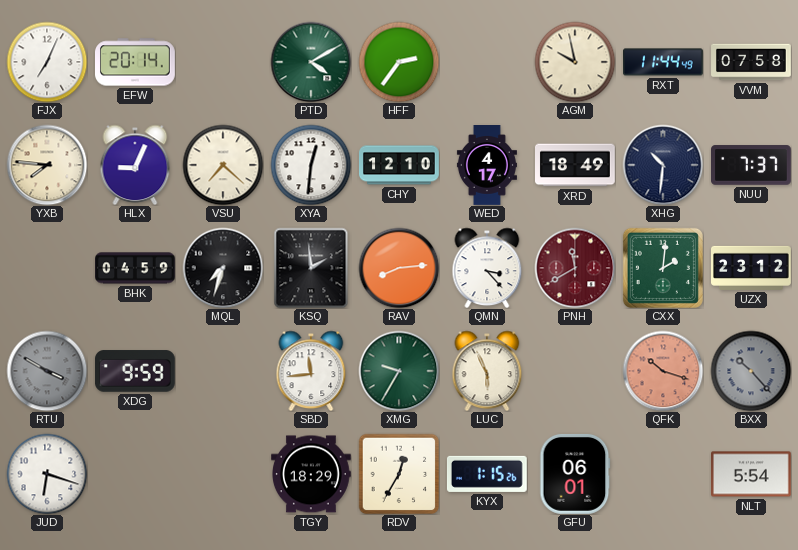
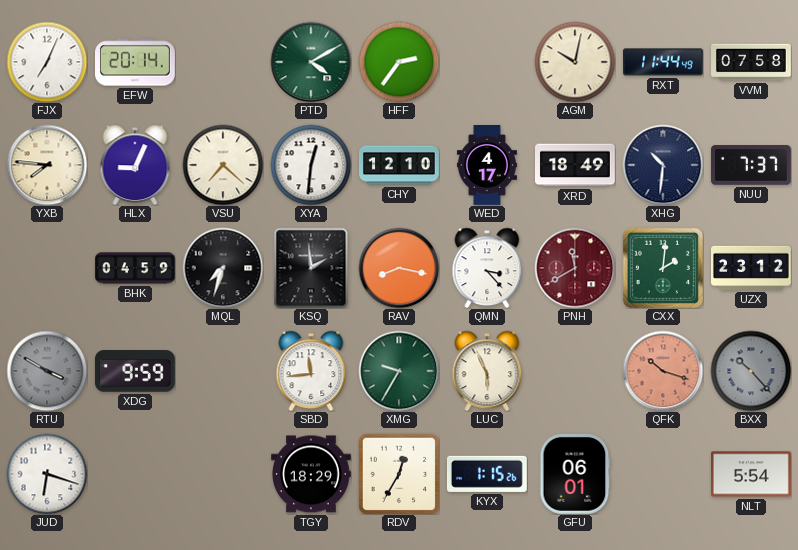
AGM: 9:58 -> 10:02 (575, 62)
RAV: 8:14 -> 8:17 (399, 268)
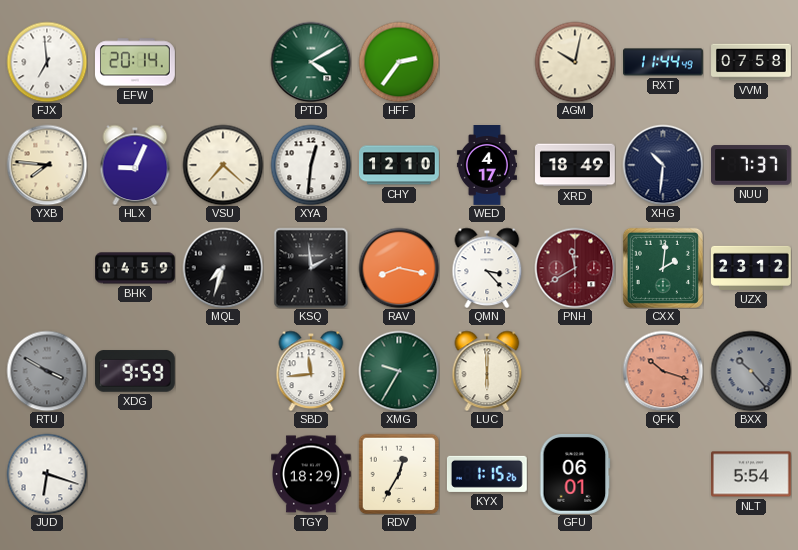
FJX: 7:04 -> 6:59 (47, 62)
LUC: 5:56 -> 6:00 (487, 371)
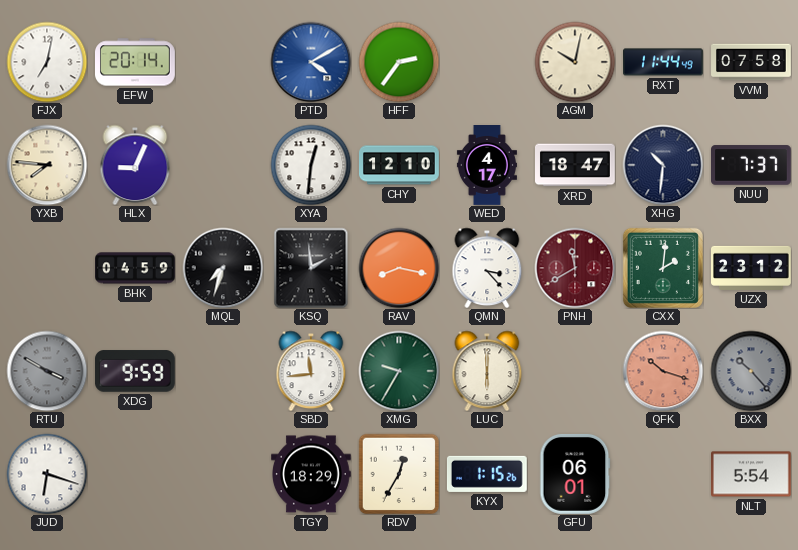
FJX: 6:59 -> 7:02 (47, 62)
PTD dial: green -> blue (311, 62)
VSU: 7:22 -> none (223, 165)
XRD: 18:49 -> 18:47 (576, 165)
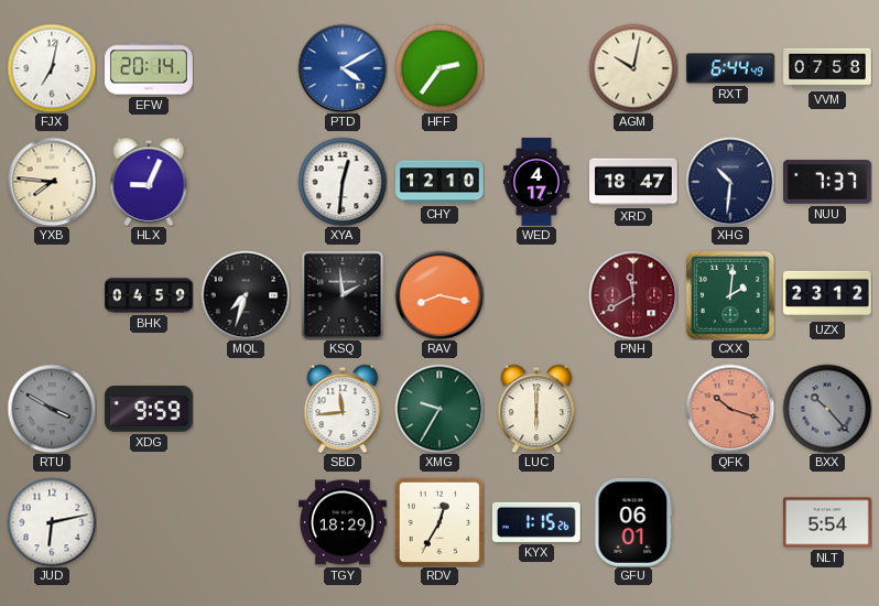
RXT: 11:44 -> 6:44 (731, 68)
QMN: 3:23 -> none (487, 268)
JUD: 6:18 -> 6:13 (52, 522)
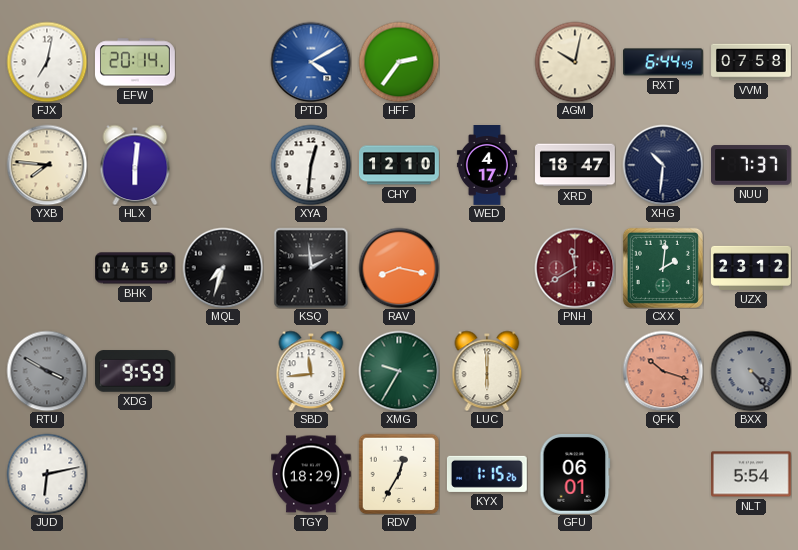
HLX: 9:04 -> 6:01 (135, 165)
BXX: 10:23 -> 4:23 (751, 371)
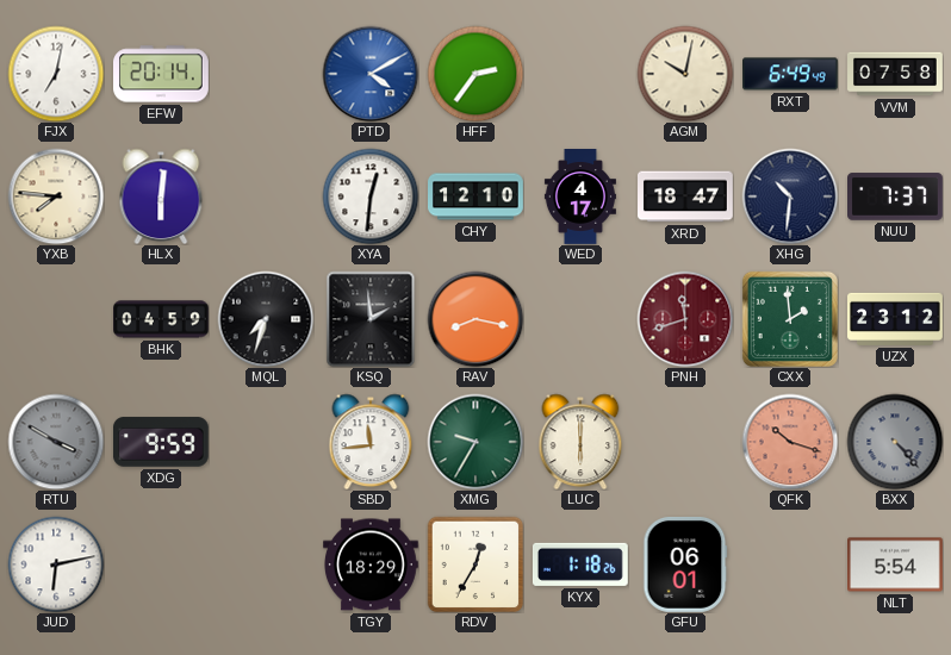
RXT: 6:44 -> 6:49 (791, 74)
PNH: 11:40 -> 11:42 (685, 319)
CXX: 2:01 -> 1:59 (790, 319)
KYX: 1:15 -> 1:18 (580, 564)
